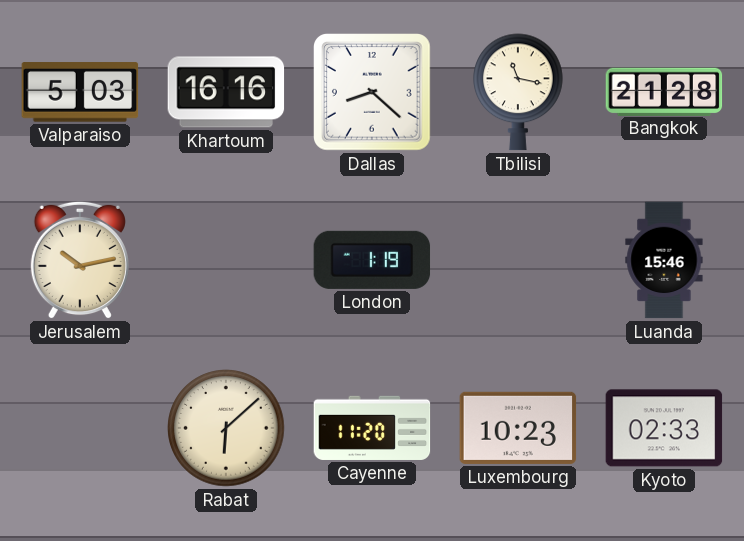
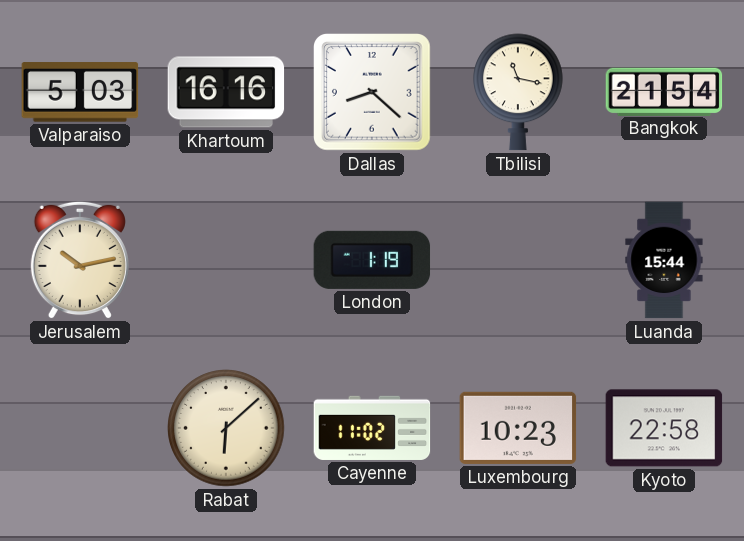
Bangkok: 21:28 -> 21:54 (664, 91)
Luanda: 15:46 -> 15:44 (664, 260)
Cayenne: 11:20 -> 11:02 (372, 428)
Kyoto: 02:33 -> 22:58 (664, 428)
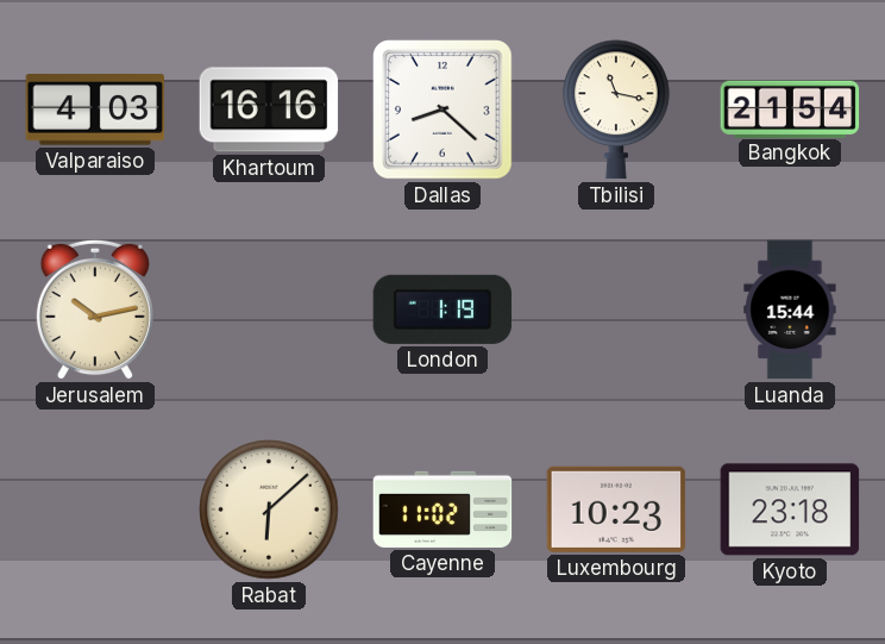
Valparaiso: 5:03 -> 4:03 (95, 110)
Kyoto: 22:58 -> 23:18 (790, 509)
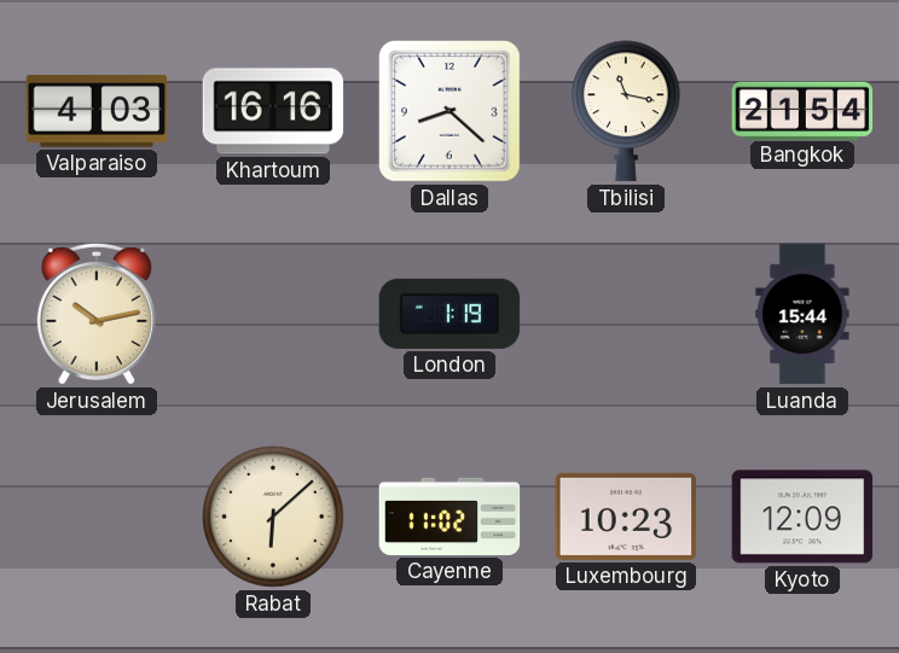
Kyoto: 23:18 -> 12:09 (802, 517)
